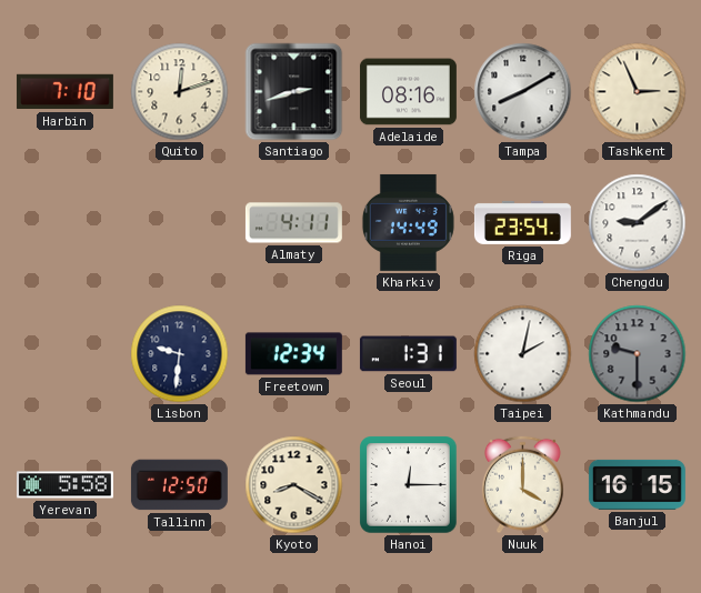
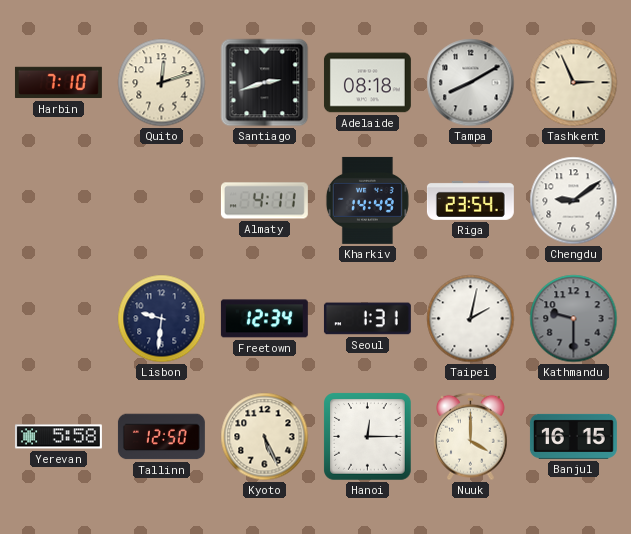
Adelaide: 08:16 -> 08:18 (367, 83)
Kyoto: 8:20 -> 5:26 (265, 437)
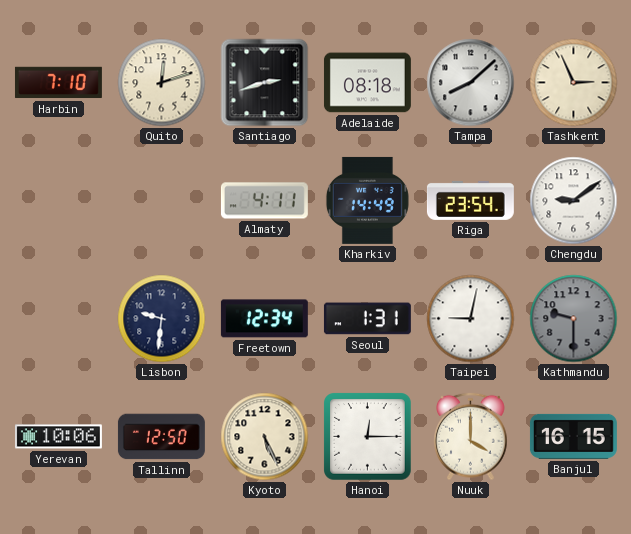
Tampa: 8:10 -> 8:08 (471, 83)
Taipei: 2:02 -> 9:02 (471, 319)
Yerevan: 5:58 -> 10:06 (58, 437)
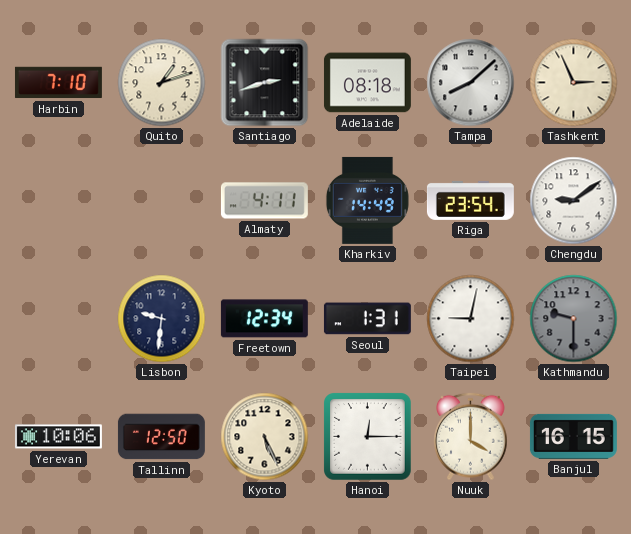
Quito: 12:12 -> 1:12 (162, 83)
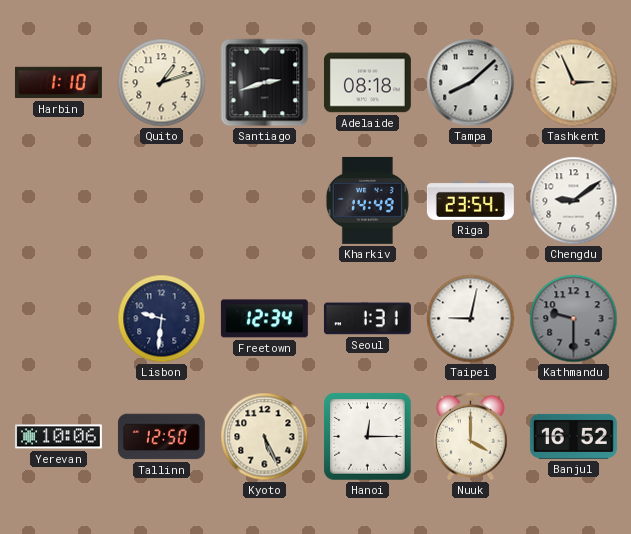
Harbin: 7:10 -> 1:10 (58, 83)
Almaty: 4:11 -> none (264, 201)
Banjul: 16:15 -> 16:52 (573, 436)
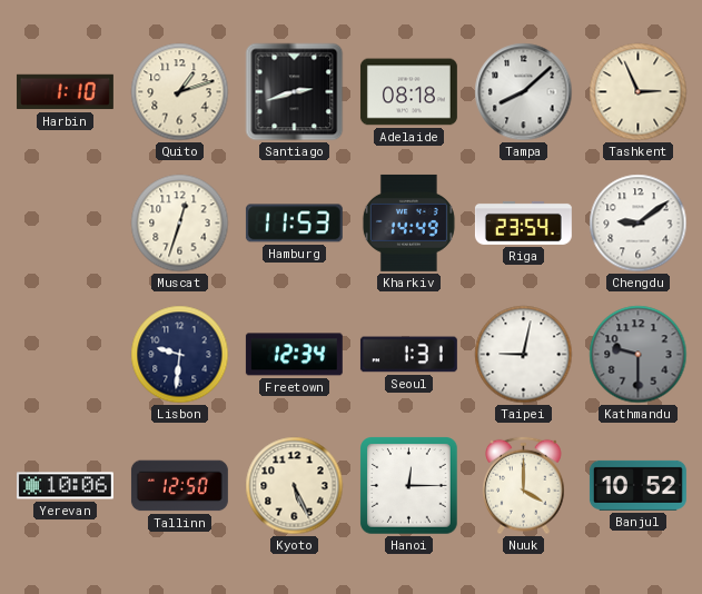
Muscat: none -> 12:33 (180, 224)
Hamburg: none -> 11:53 (294, 224)
Banjul: 16:52 -> 10:52 (637, 485)
